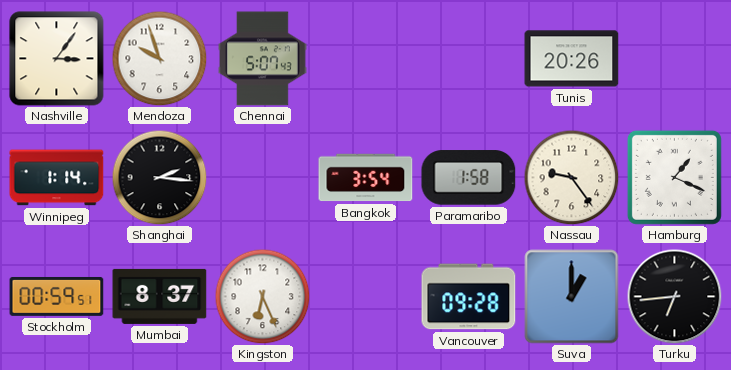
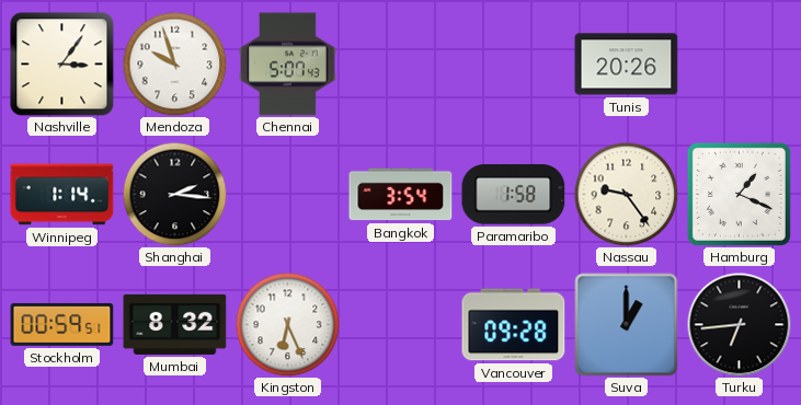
Mumbai: 8:37 -> 8:32 (175, 324)
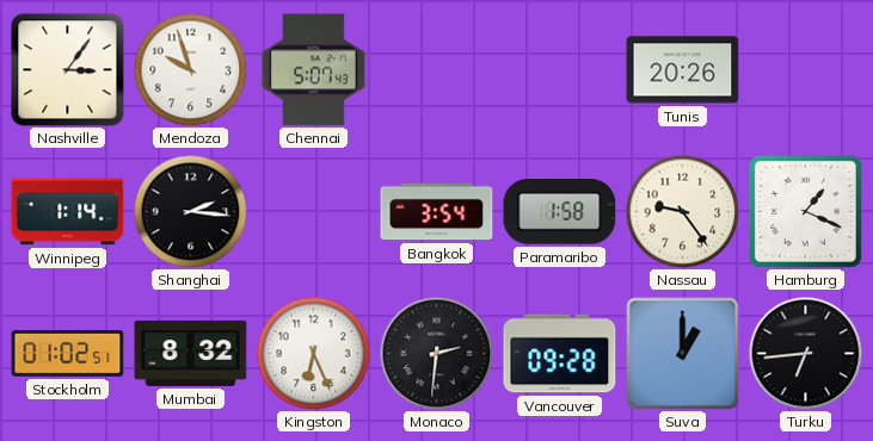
Stockholm: 00:59 -> 01:02 (68, 353)
Monaco: none -> 2:31 (436, 353)
